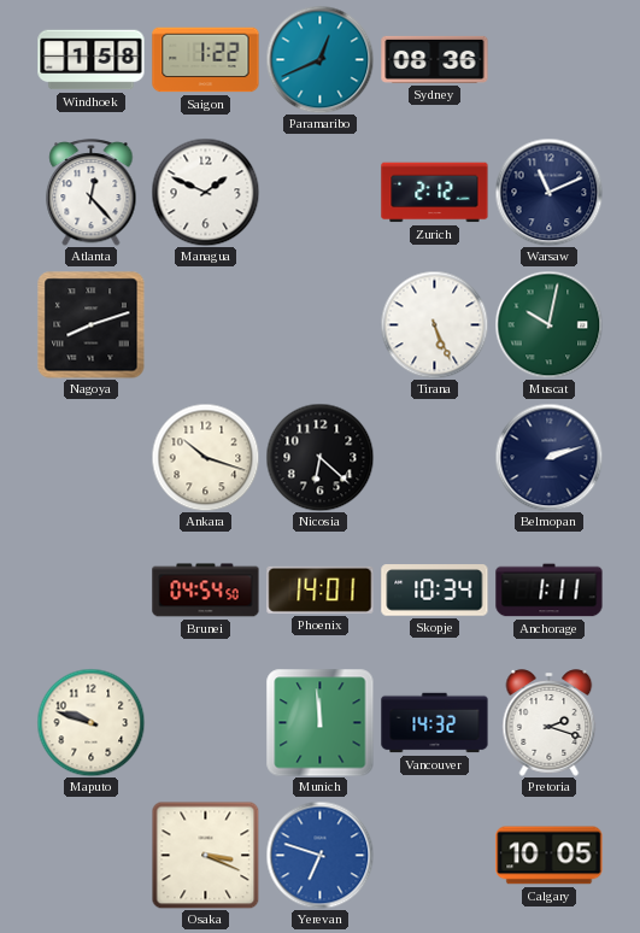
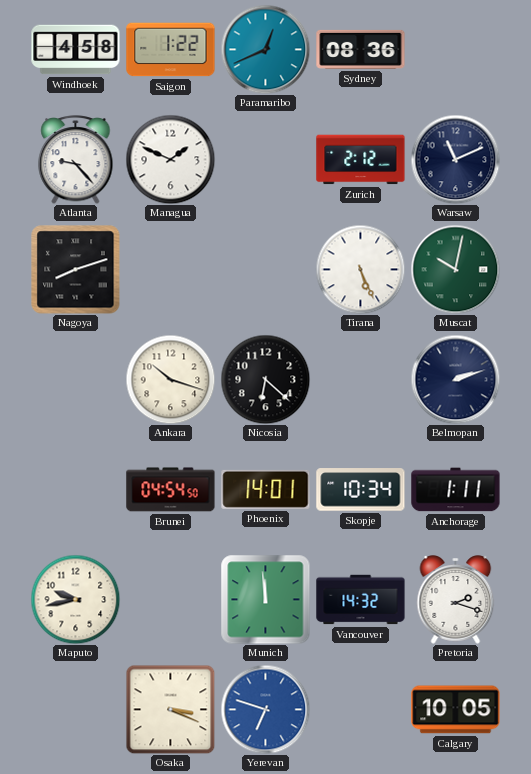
Windhoek: 1:58 -> 4:58 (76, 50)
Atlanta: 12:23 -> 9:23 (76, 160)
Maputo: 9:48 -> 9:43 (75, 599)
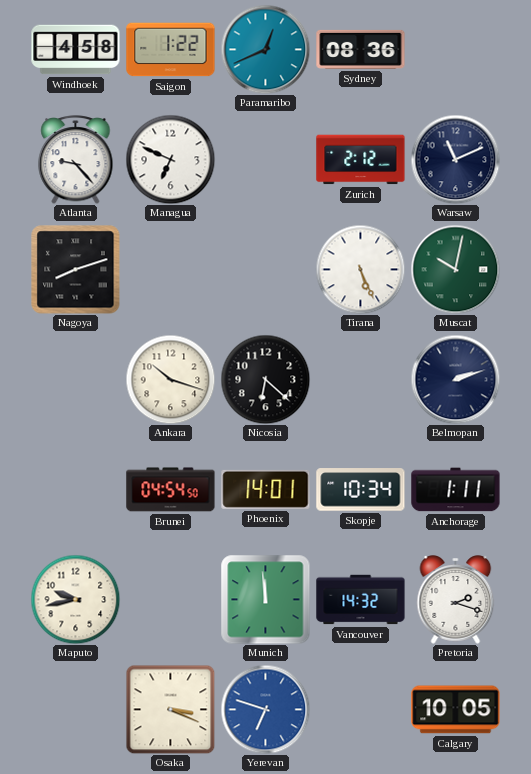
Managua: 1:49 -> 6:49 (170, 159)
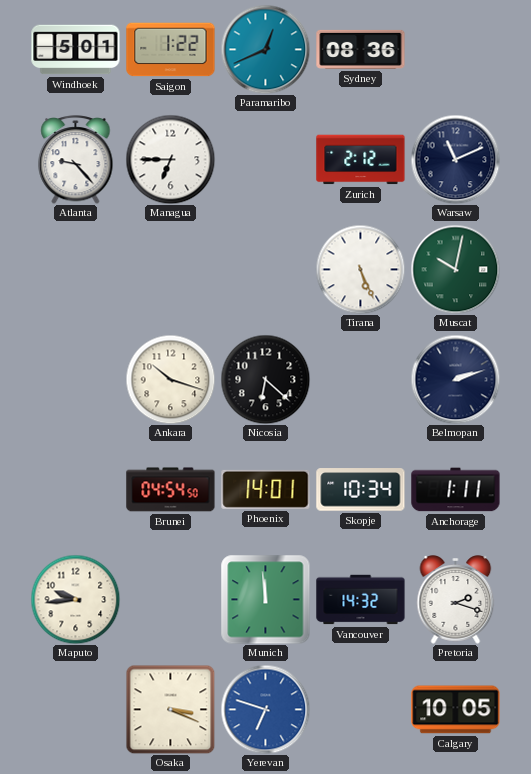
Windhoek: 4:58 -> 5:01 (76, 50)
Managua: 6:49 -> 6:45 (170, 159)
Nagoya: 8:12 -> none (76, 270)
Maputo: 9:43 -> 9:44 (75, 599)
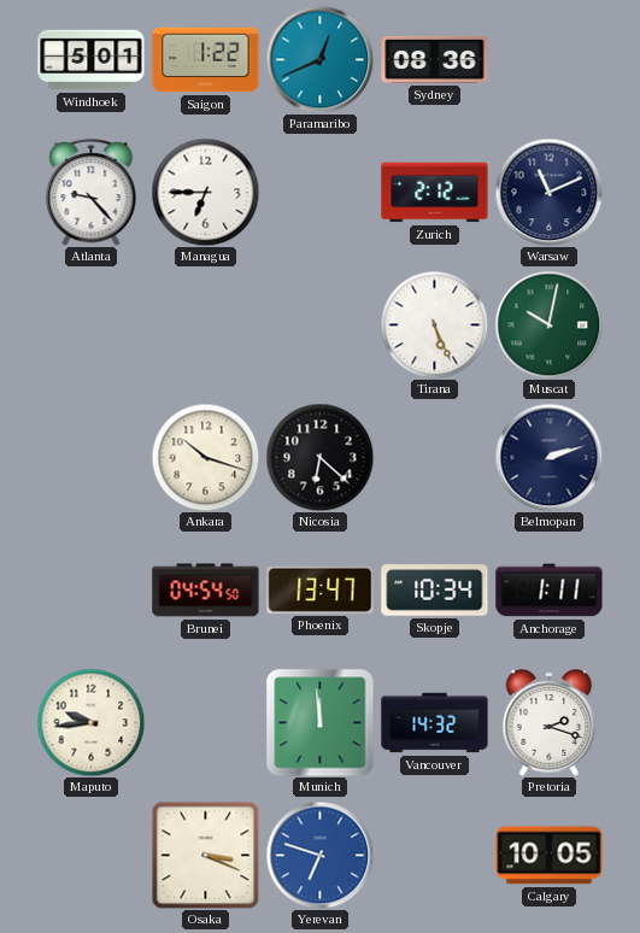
Phoenix: 14:01 -> 13:47 (321, 589)
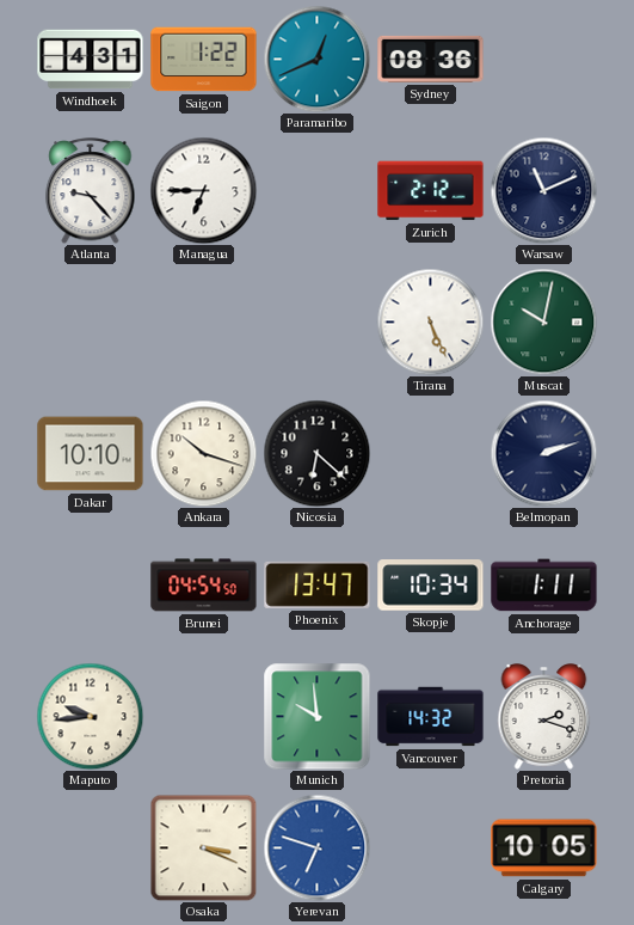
Windhoek: 5:01 -> 4:31 (91, 60)
Dakar: none -> 10:10 (91, 454)
Munich: 11:59 -> 9:59 (318, 717)
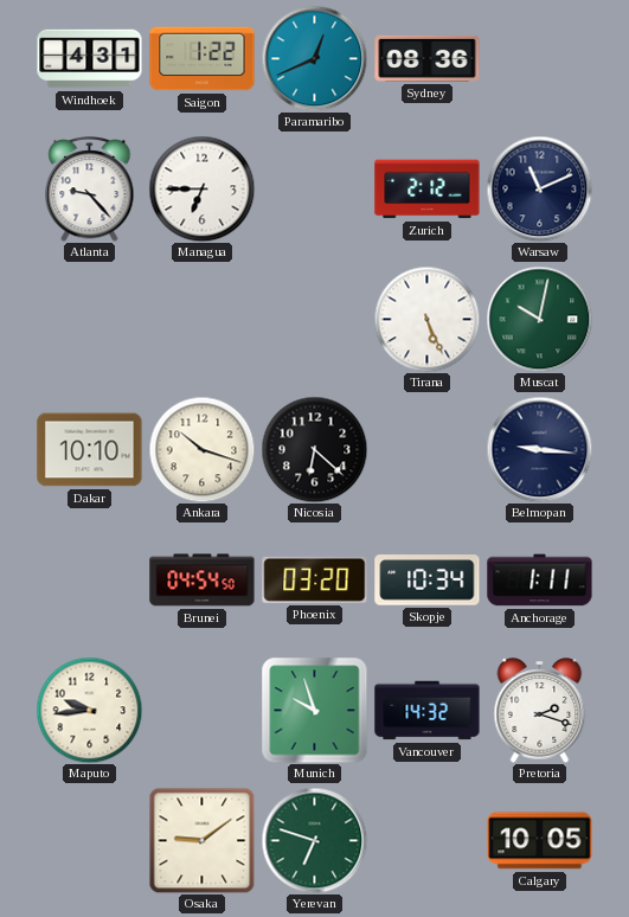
Belmopan: 2:12 -> 9:16 (539, 449)
Phoenix: 13:47 -> 03:20 (315, 579)
Munich: 9:59 -> 9:57 (315, 711)
Osaka: 3:19 -> 9:09 (201, 840)
Yerevan dial: blue -> green (314, 840)
